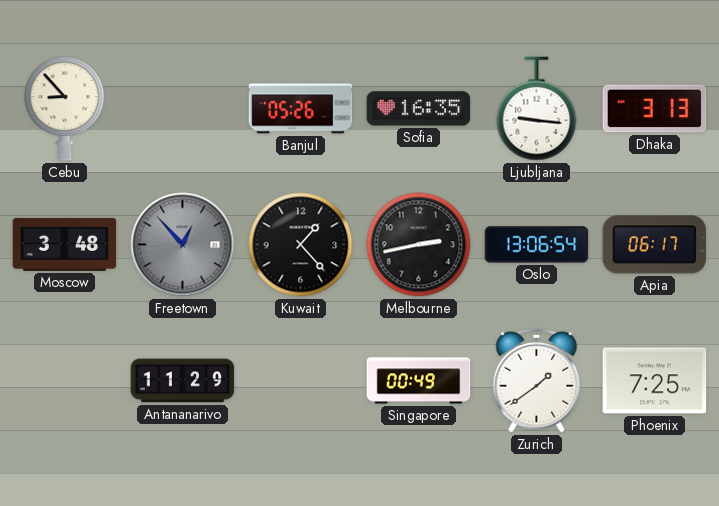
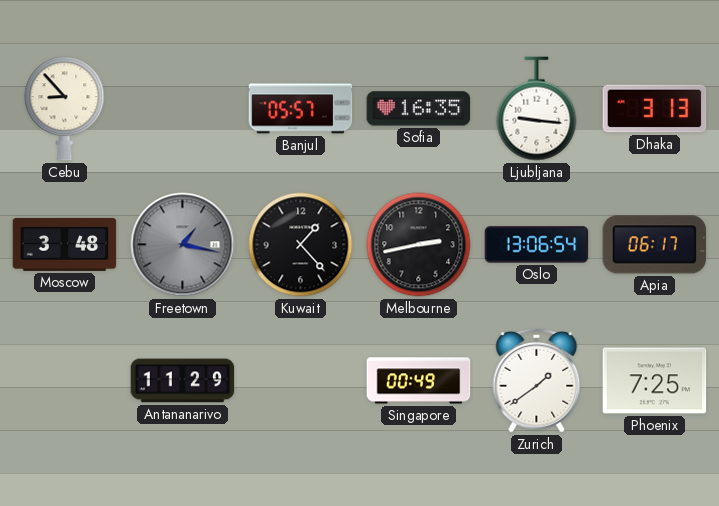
Banjul: 05:26 -> 05:57 (301, 109)
Freetown: 12:53 -> 1:17 (183, 245)
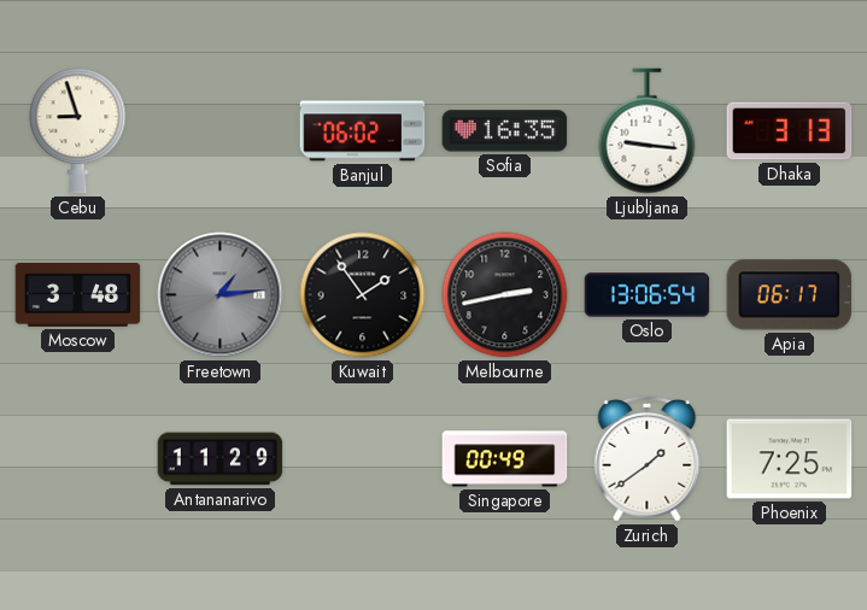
Cebu: 8:53 -> 8:57 (78, 131)
Banjul: 05:57 -> 06:02 (363, 131)
Freetown: 1:17 -> 1:14 (221, 295)
Kuwait: 1:23 -> 1:54 (363, 295)
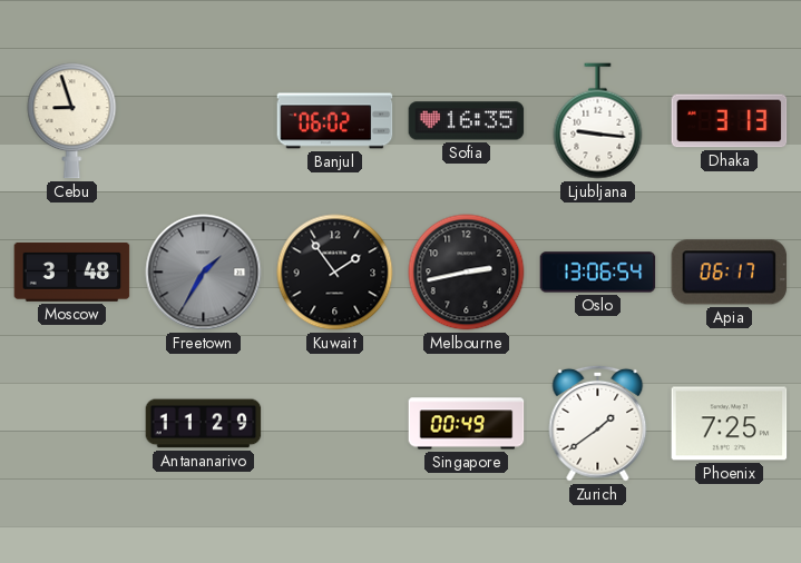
Freetown: 1:14 -> 1:35 (204, 273)
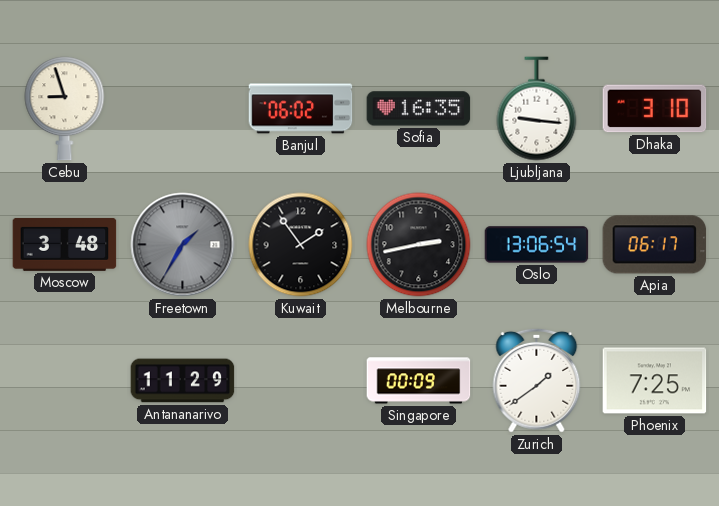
Dhaka: 3:13 -> 3:10 (655, 109)
Singapore: 00:49 -> 00:09 (419, 381)
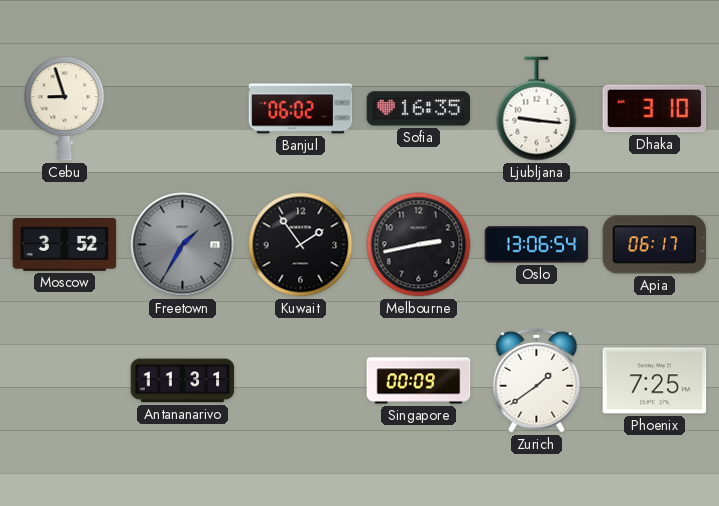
Moscow: 3:48 -> 3:52 (65, 244)
Antananarivo: 11:29 -> 11:31 (183, 381)
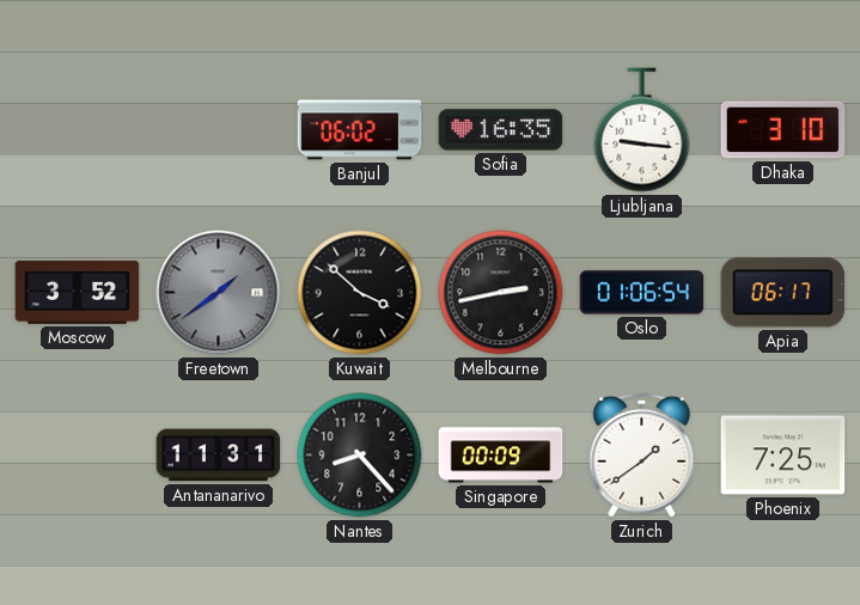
Cebu: 8:57 -> none (65, 109)
Freetown: 1:35 -> 1:39 (219, 293)
Kuwait: 1:54 -> 3:52 (360, 293)
Oslo: 13:06 -> 01:06 (642, 293)
Nantes: none -> 8:23 (360, 456)
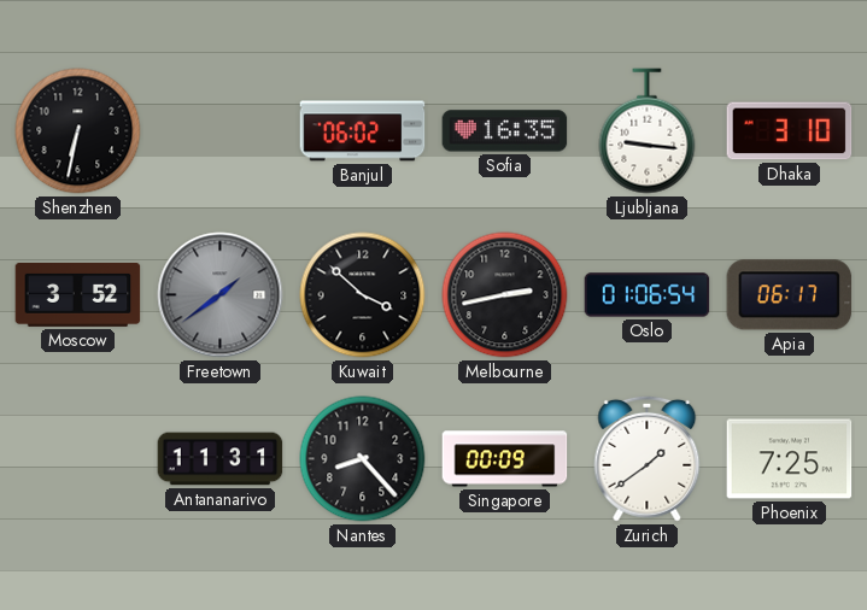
Shenzhen: none -> 6:32 (78, 131)
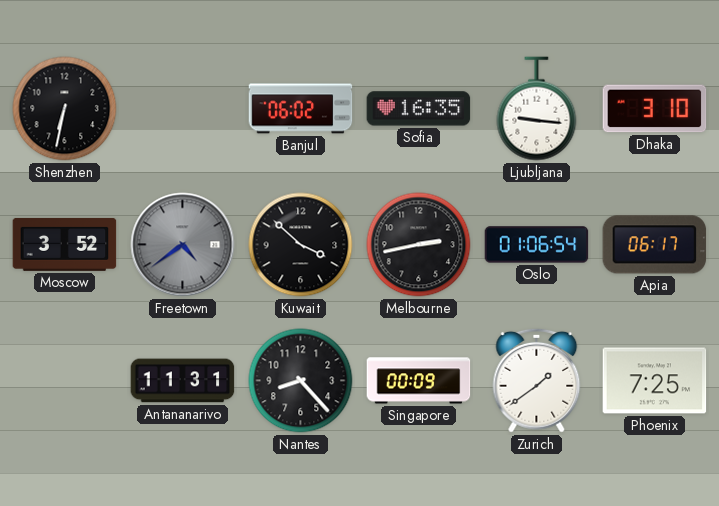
Freetown: 1:39 -> 4:39 (183, 245)
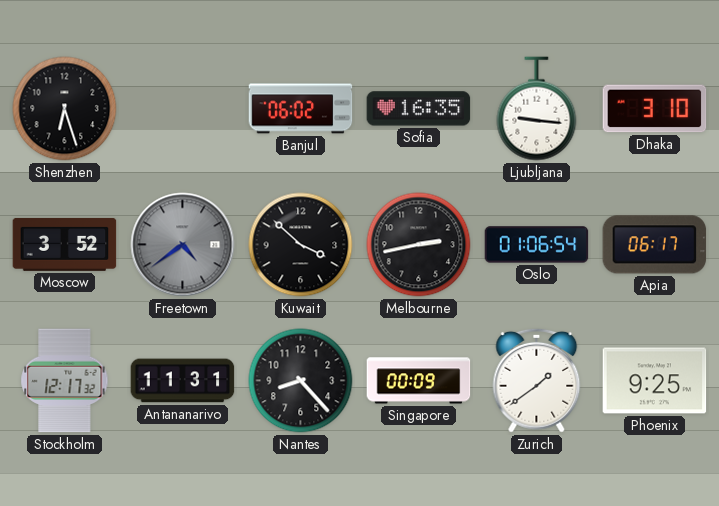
Shenzhen: 6:32 -> 6:27 (65, 109)
Stockholm: none -> 12:17 (65, 381)
Phoenix: 7:25 -> 9:25 (655, 381)
